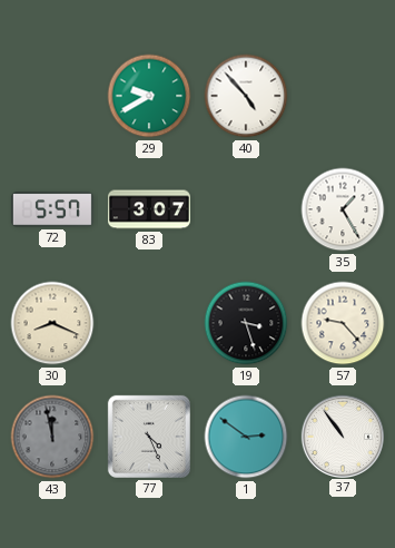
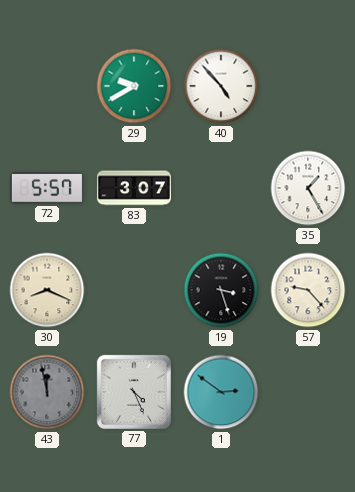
37: 10:54 -> none (342, 436)
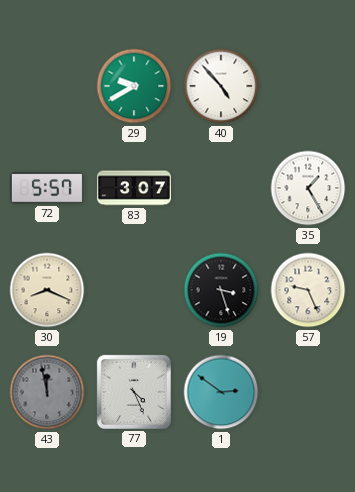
57: 9:23 -> 9:26 (308, 290)
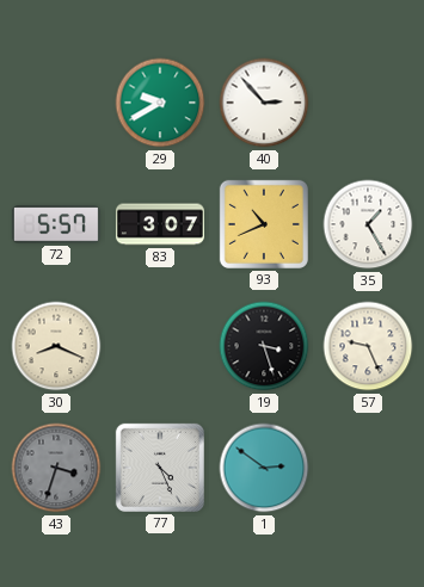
40: 4:53 -> 2:53 (264, 103)
93: none -> 10:41 (264, 224)
43: 11:58 -> 3:33 (56, 468)
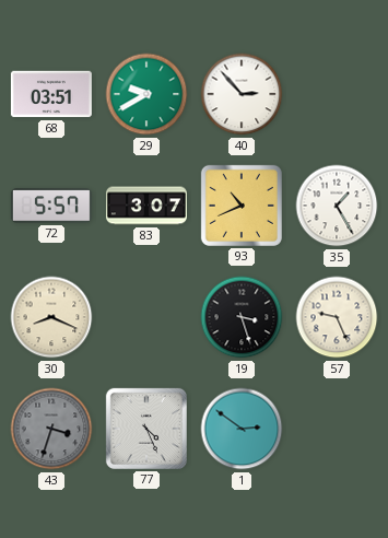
68: none -> 03:51 (51, 94)
